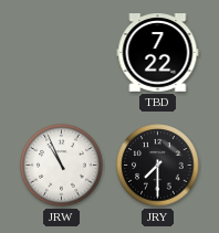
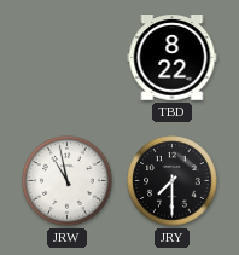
TBD: 7:22 -> 8:22 (173, 58)
JRW: 10:56 -> 10:58 (68, 181)
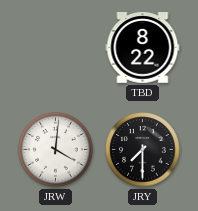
JRW: 10:58 -> 4:01 (56, 150)
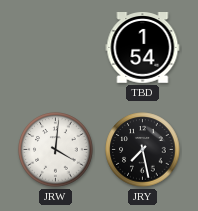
TBD: 8:22 -> 1:54 (143, 48)
JRY: 7:30 -> 7:28 (143, 150)
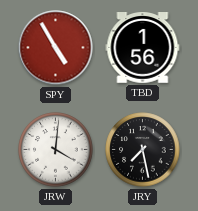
SPY: none -> 4:55 (56, 48)
TBD: 1:54 -> 1:56 (143, 48)
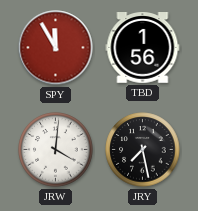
SPY: 4:55 -> 11:55 (56, 48)
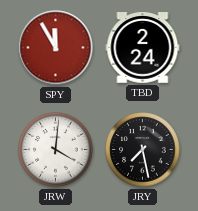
TBD: 1:56 -> 2:24 (143, 48)
